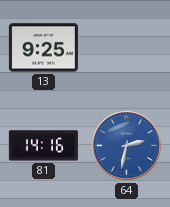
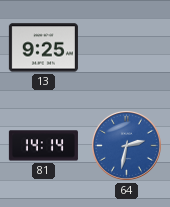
81: 14:16 -> 14:14 (43, 146)
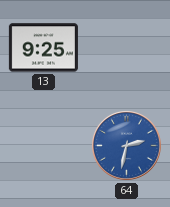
81: 14:14 -> none (43, 146)
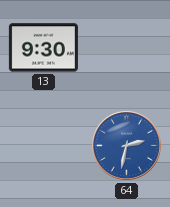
13: 9:25 -> 9:30 (43, 48)
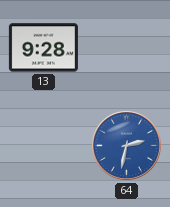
13: 9:30 -> 9:28 (43, 48)
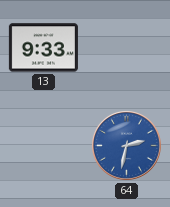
13: 9:28 -> 9:33 (43, 48)
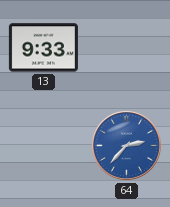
64: 2:32 -> 2:37 (126, 145)
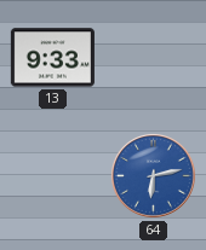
64: 2:37 -> 6:13 (153, 175)
